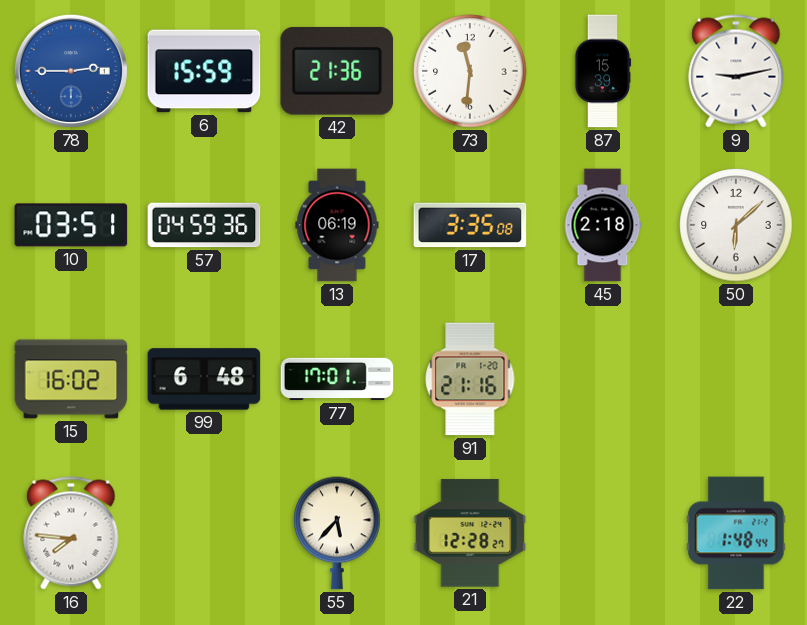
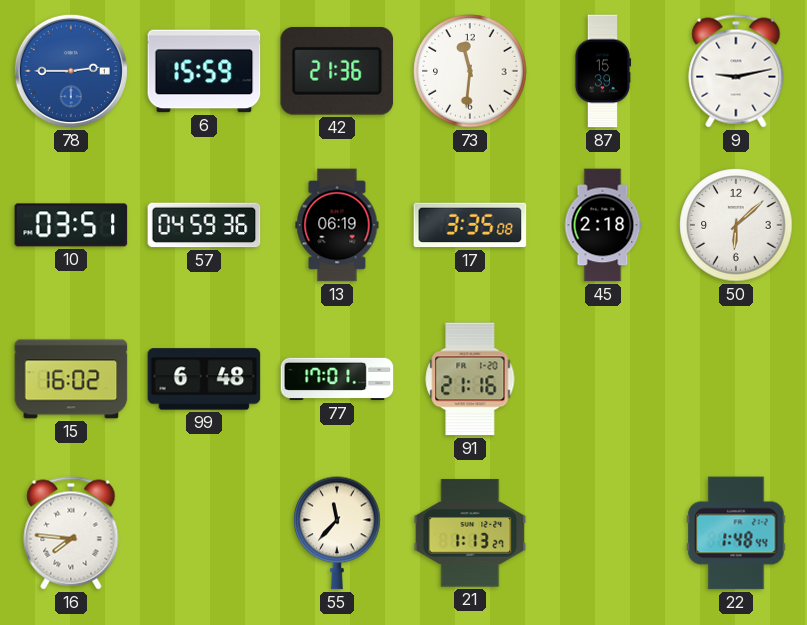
55: 5:37 -> 11:37 (337, 533)
21: 12:28 -> 1:13 (470, 533)
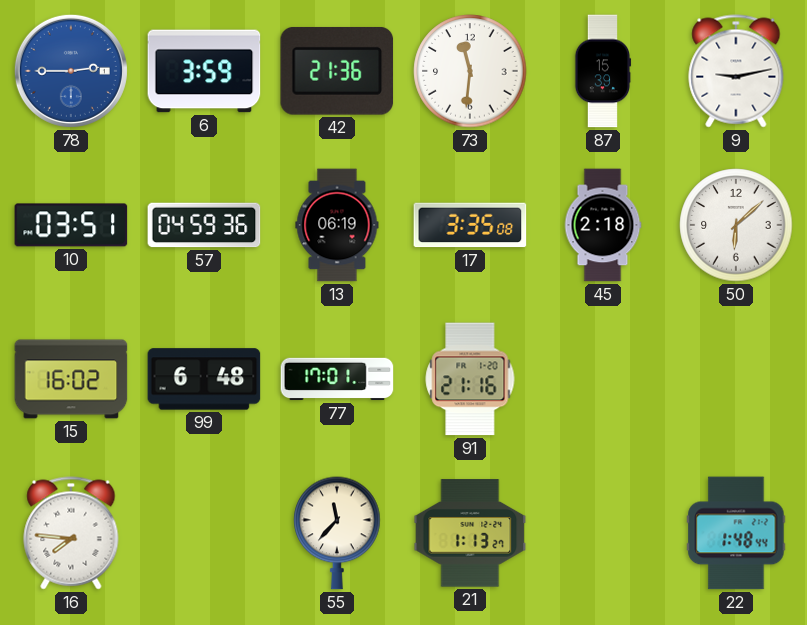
6: 15:59 -> 3:59 (204, 71)
